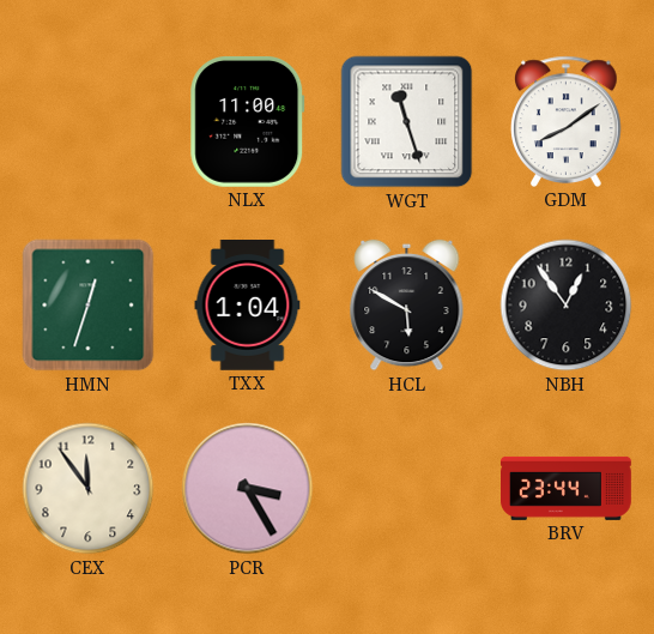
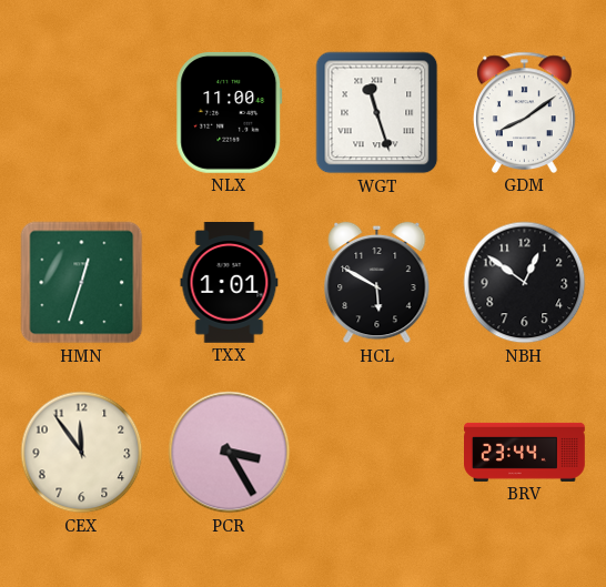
TXX: 1:04 -> 1:01 (230, 283)
NBH: 12:54 -> 12:51 (525, 283)
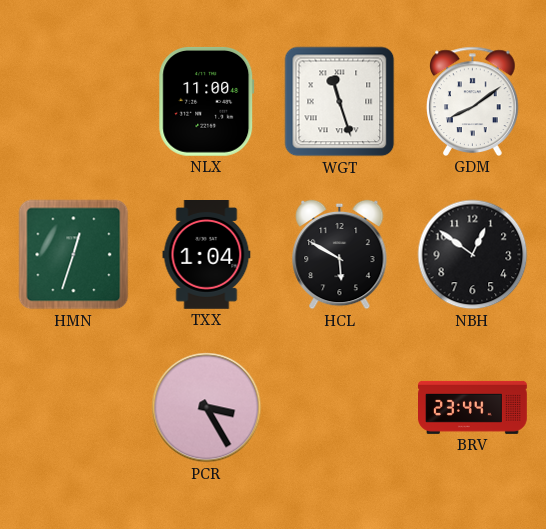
TXX: 1:01 -> 1:04 (207, 255)
CEX: 11:54 -> none (82, 453)
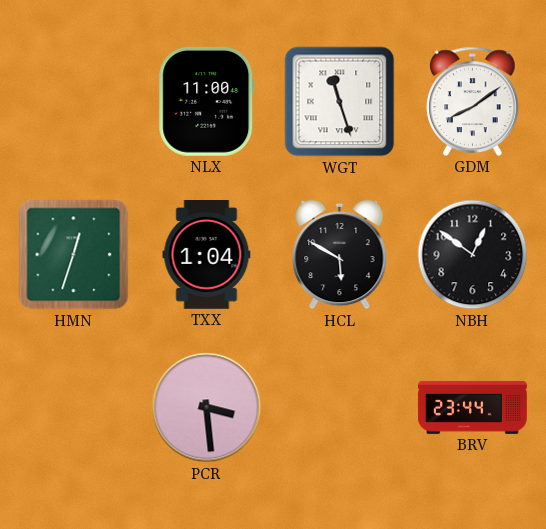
PCR: 3:25 -> 3:29 (207, 408)
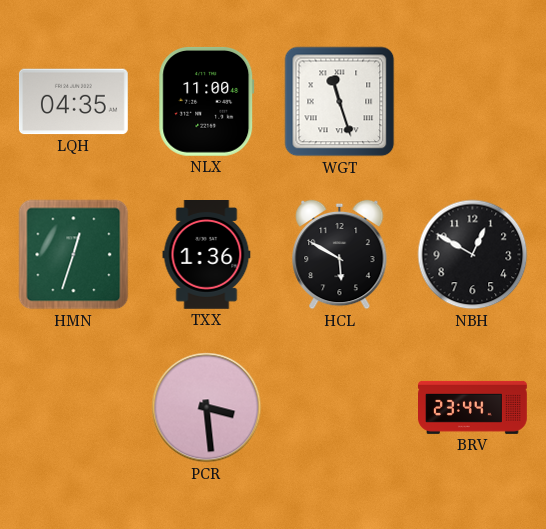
LQH: none -> 04:35 (73, 102)
GDM: 8:09 -> none (473, 101)
TXX: 1:04 -> 1:36 (207, 255)
NBH: 12:51 -> 12:50 (473, 255)
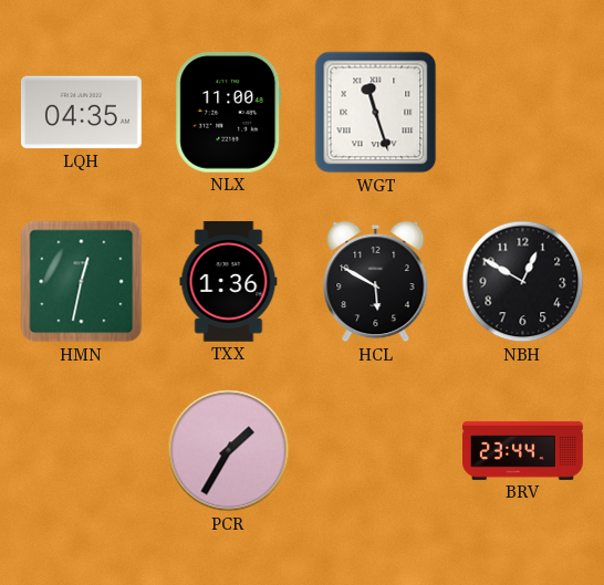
HMN: 12:33 -> 12:32 (82, 282)
PCR: 3:29 -> 1:35 (229, 451)
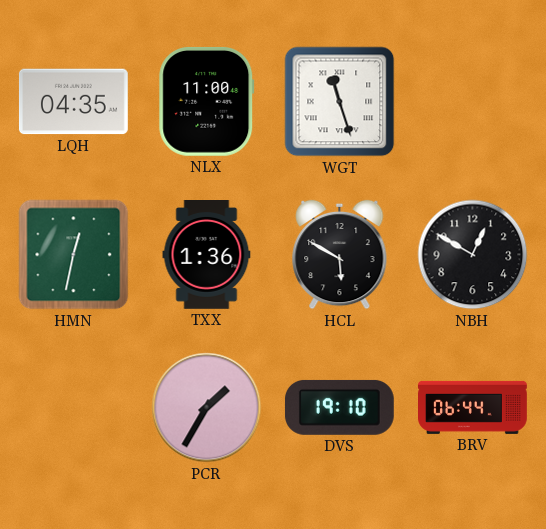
DVS: none -> 19:10 (339, 407)
BRV: 23:44 -> 06:44 (473, 407)
